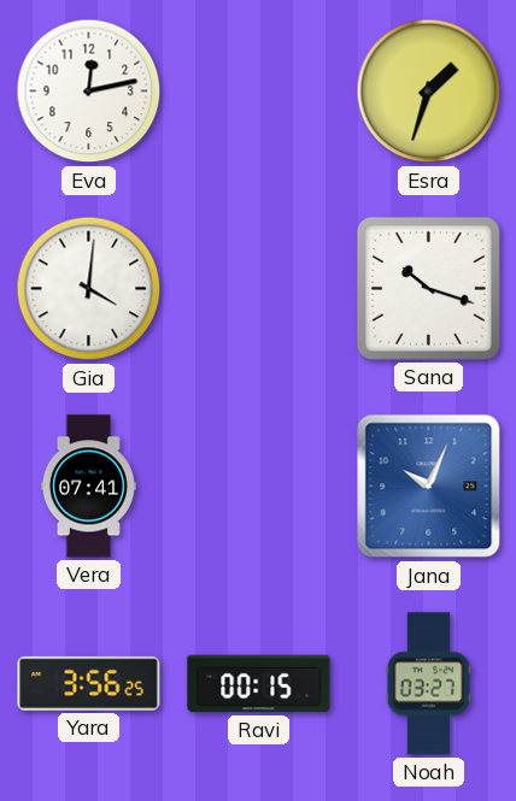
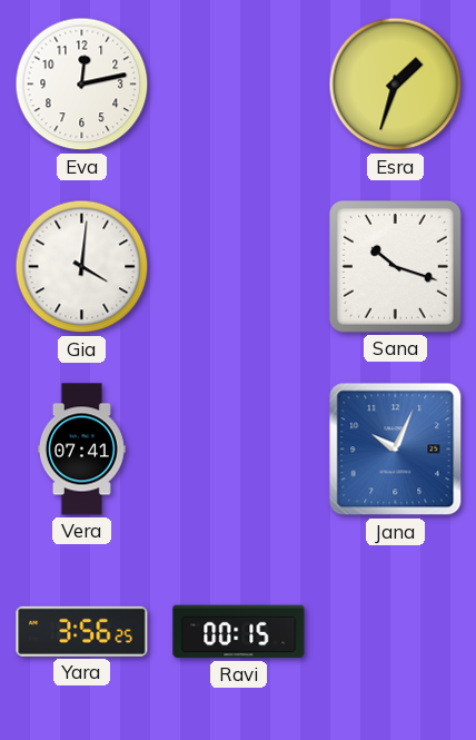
Noah: 03:27 -> none (429, 684)
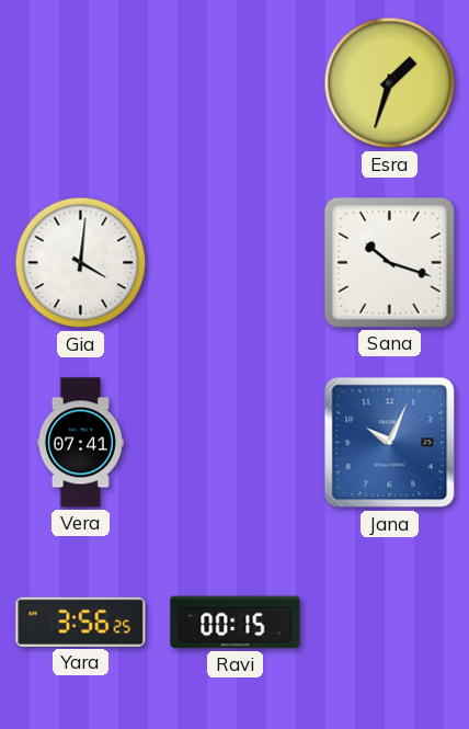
Eva: 12:13 -> none (82, 85)
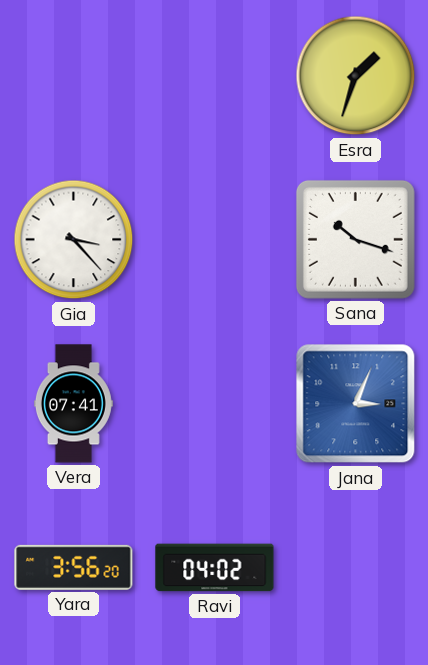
Gia: 4:01 -> 3:23 (74, 240)
Jana: 10:04 -> 3:04 (356, 404)
Yara: 3:56:25 -> 3:56:20 (74, 567)
Ravi: 00:15 -> 04:02 (215, 568)
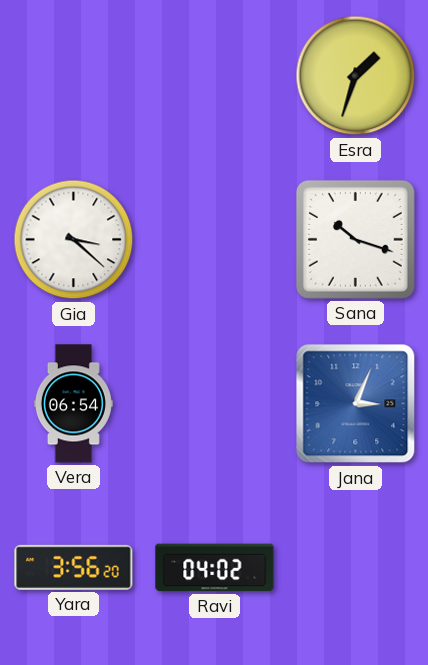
Gia: 3:23 -> 3:22 (74, 240)
Vera: 07:41 -> 06:54 (73, 404)
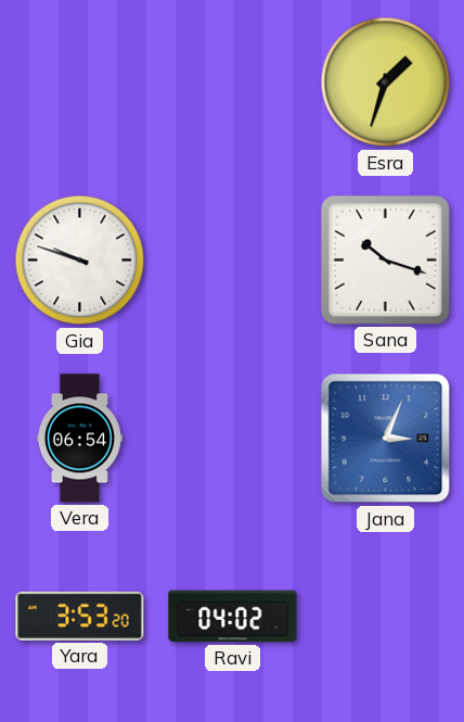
Gia: 3:22 -> 9:48 (80, 261)
Yara: 3:56 -> 3:53 (80, 616)
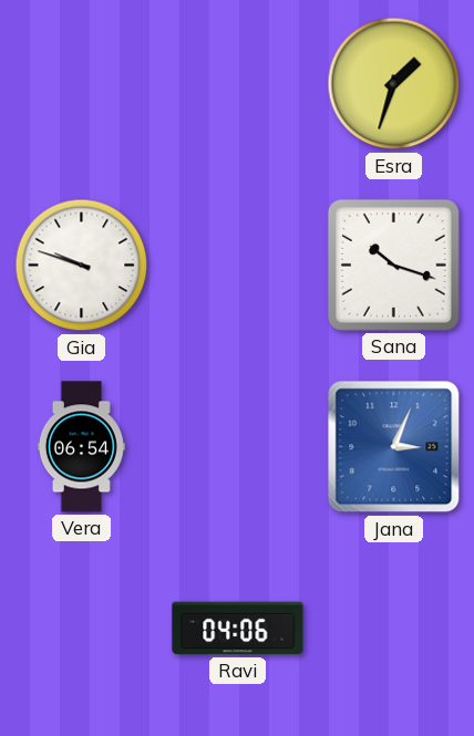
Yara: 3:53 -> none (80, 616)
Ravi: 04:02 -> 04:06 (238, 629)
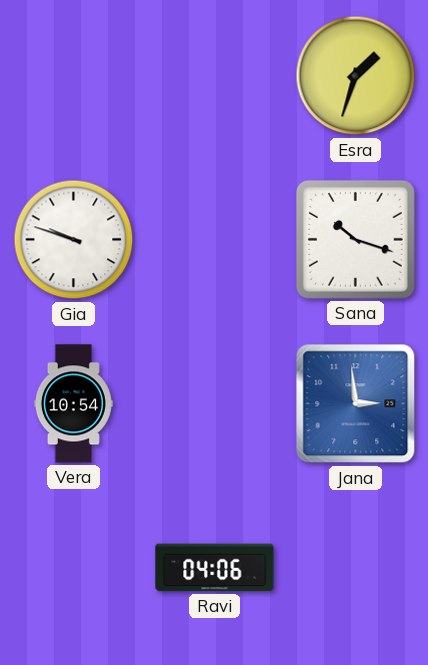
Vera: 06:54 -> 10:54 (73, 404)
Jana: 3:04 -> 2:59 (356, 404)
